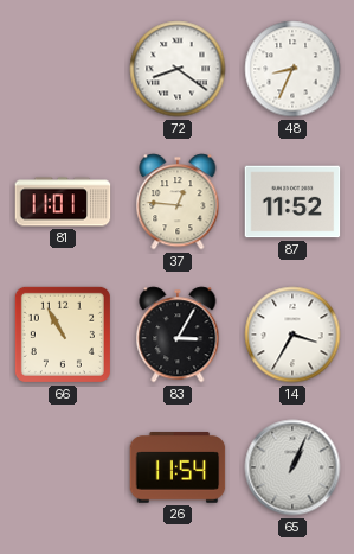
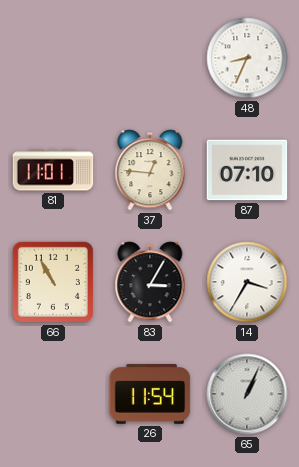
72: 8:21 -> none (178, 69)
87: 11:52 -> 07:10 (247, 170)
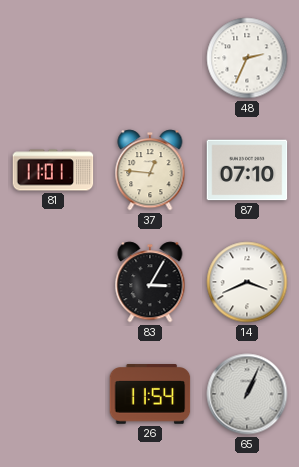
48: 8:34 -> 2:34 (247, 58)
66: 10:55 -> none (53, 282)
14: 3:35 -> 3:41 (247, 282)
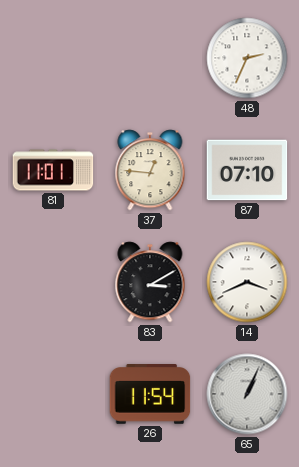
83: 3:05 -> 3:10 (150, 282)
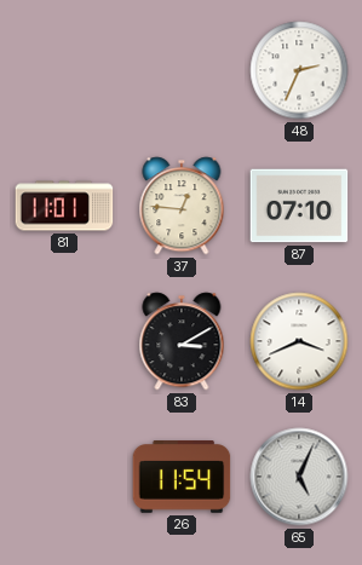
65: 1:04 -> 5:04 (299, 477)
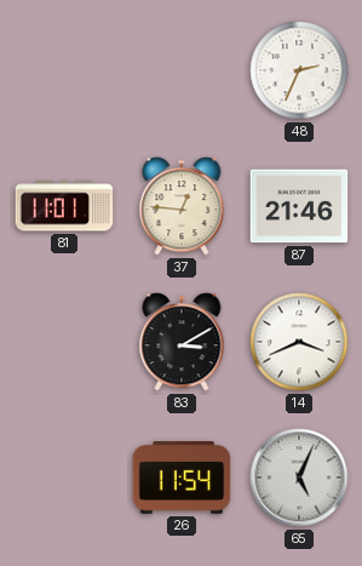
87: 07:10 -> 21:46 (299, 206)
